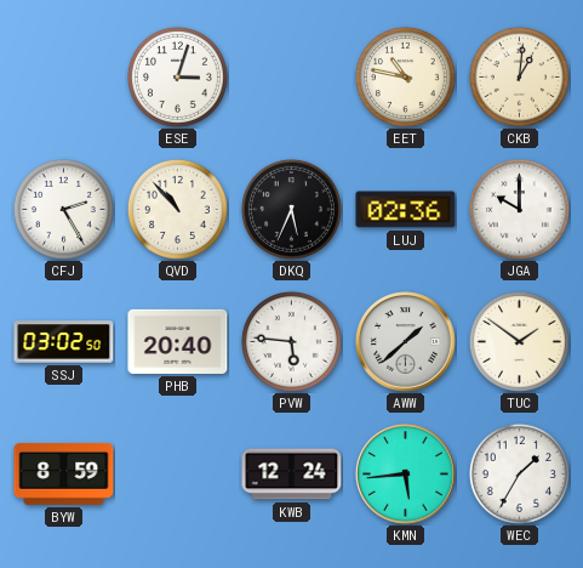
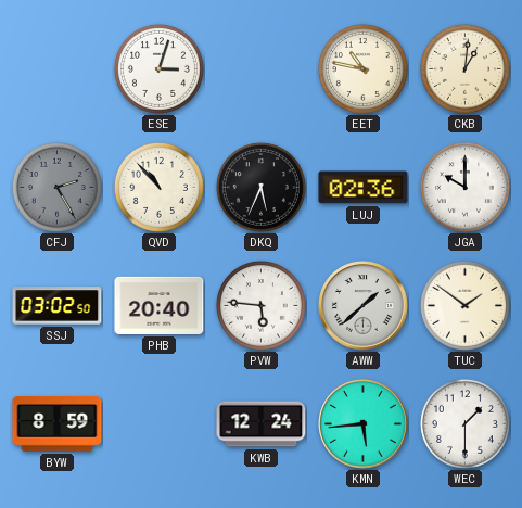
CFJ dial: white -> grey (56, 187)
WEC: 1:35 -> 1:30 (464, 423)
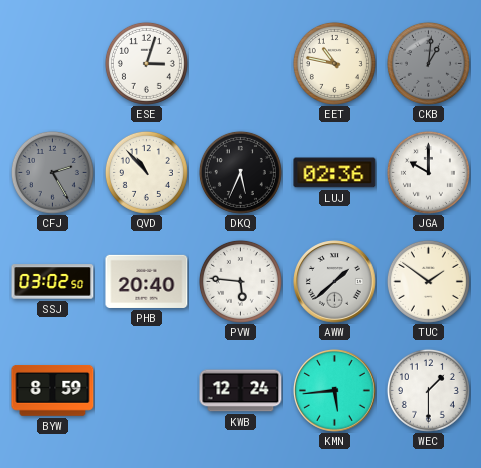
CKB dial: cream -> grey (428, 63)
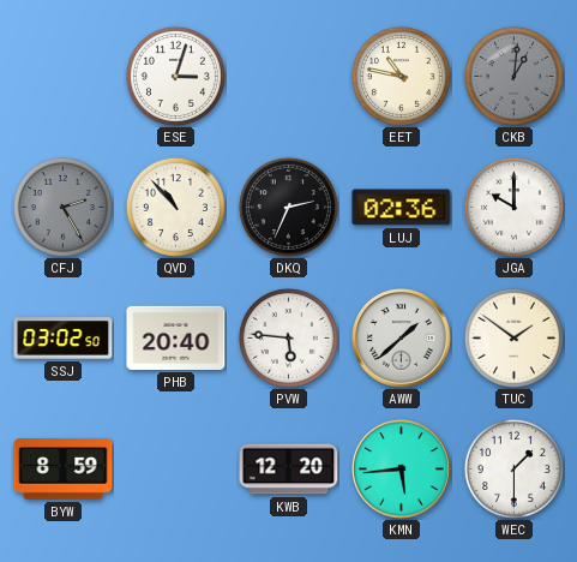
DKQ: 5:34 -> 2:34 (288, 207)
KWB: 12:24 -> 12:20 (289, 470)
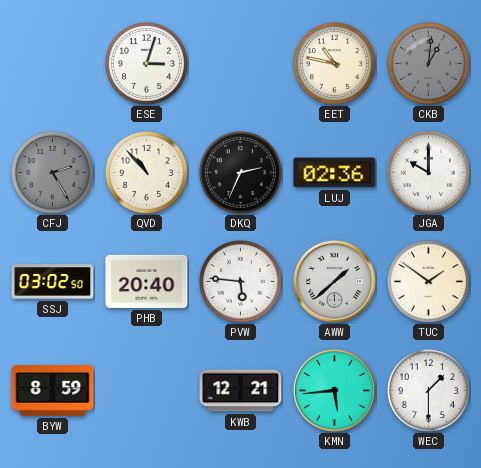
KWB: 12:20 -> 12:21 (241, 391)
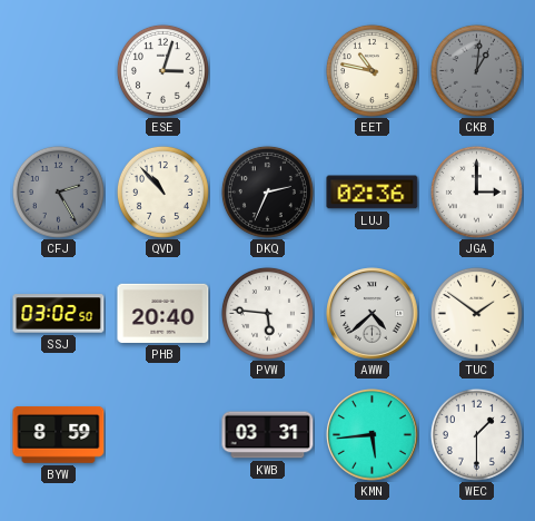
JGA: 10:00 -> 3:00 (476, 191)
AWW: 1:38 -> 4:38 (373, 314)
KWB: 12:21 -> 03:31 (268, 435)
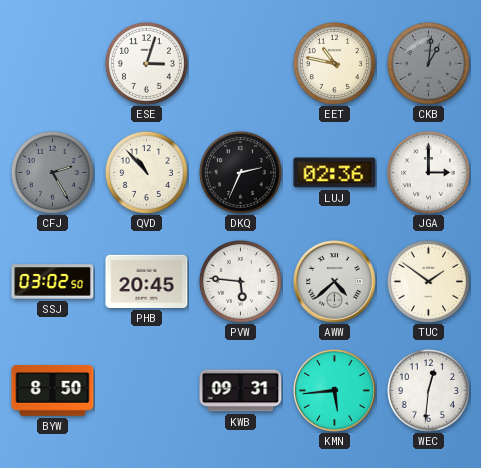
PHB: 20:40 -> 20:45 (147, 281)
BYW: 8:59 -> 8:50 (53, 391)
KWB: 03:31 -> 09:31 (241, 391)
WEC: 1:30 -> 12:31 (428, 390)
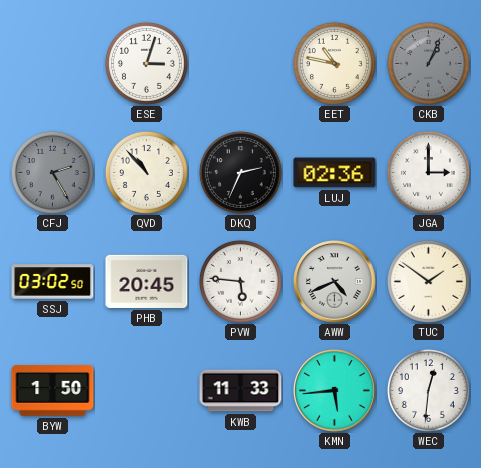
CKB: 1:01 -> 1:04 (428, 63)
AWW: 4:38 -> 4:41 (335, 282)
BYW: 8:50 -> 1:50 (53, 391)
KWB: 09:31 -> 11:33 (241, 391)
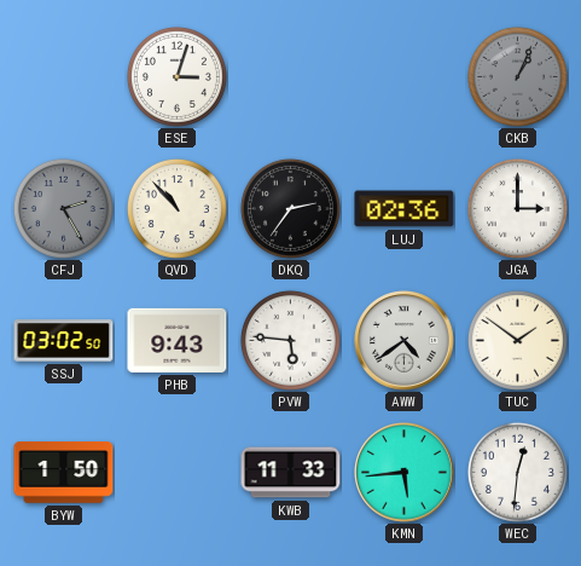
EET: 10:47 -> none (334, 63)
DKQ: 2:34 -> 2:36 (290, 208)
PHB: 20:45 -> 9:43 (178, 340)
AWW: 4:41 -> 4:39 (405, 341)
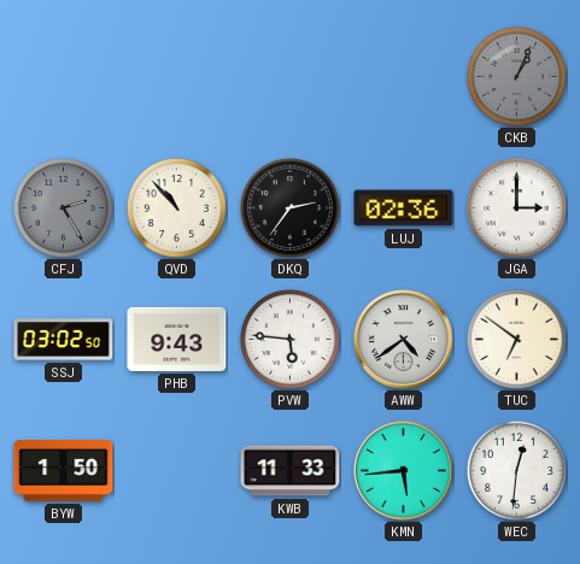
ESE: 3:03 -> none (176, 76)
TUC: 1:51 -> 6:51 (516, 339)
